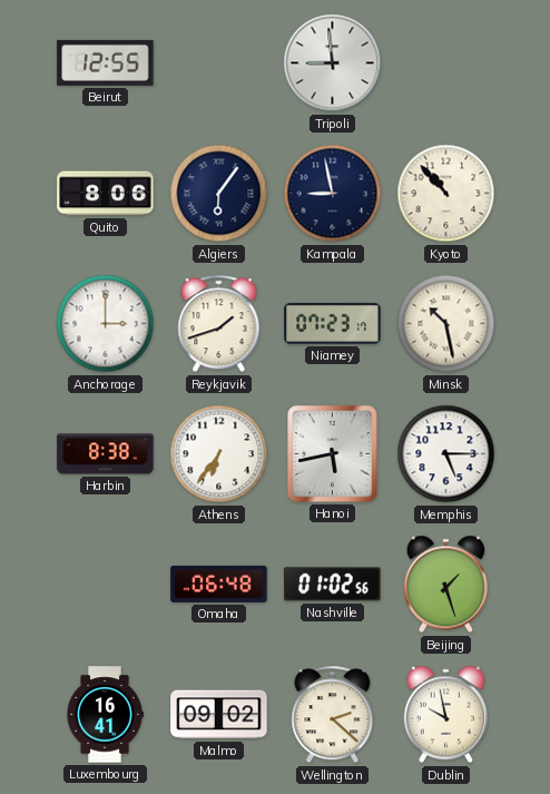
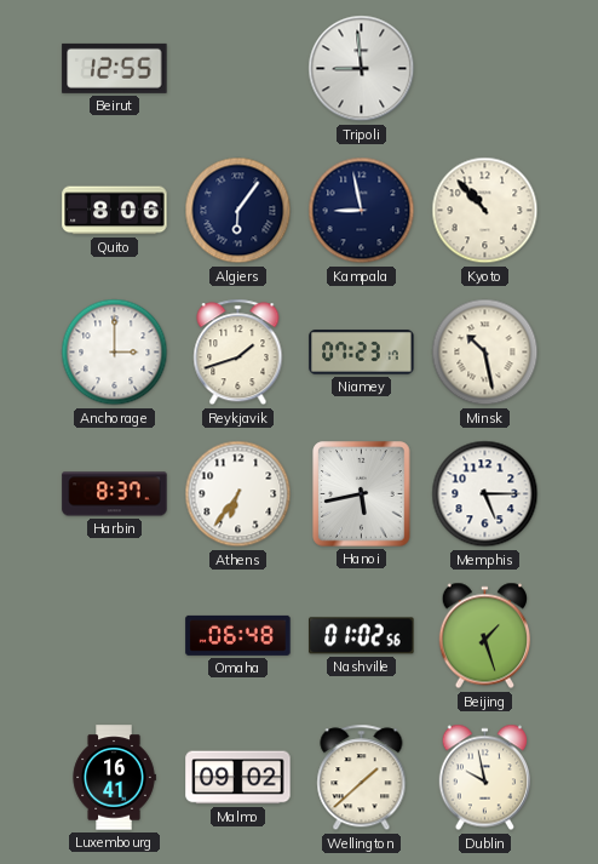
Harbin: 8:38 -> 8:37 (115, 494)
Wellington: 2:22 -> 1:38 (362, 778)
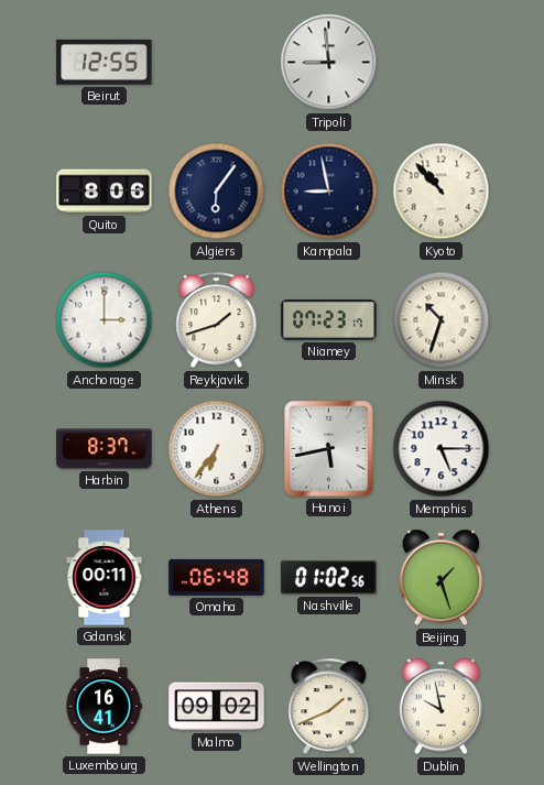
Minsk: 10:28 -> 10:33 (442, 320)
Gdansk: none -> 00:11 (105, 578)
Wellington: 1:38 -> 1:41 (329, 707)
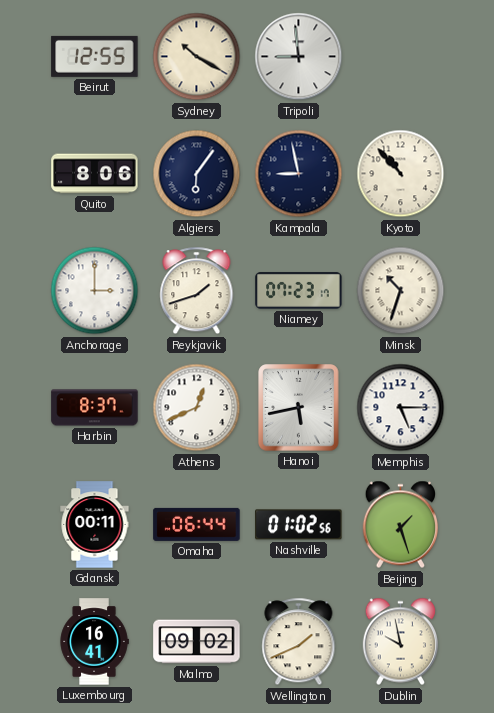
Sydney: none -> 10:20 (197, 57)
Athens: 6:36 -> 12:41 (197, 408)
Omaha: 06:48 -> 06:44 (197, 524)
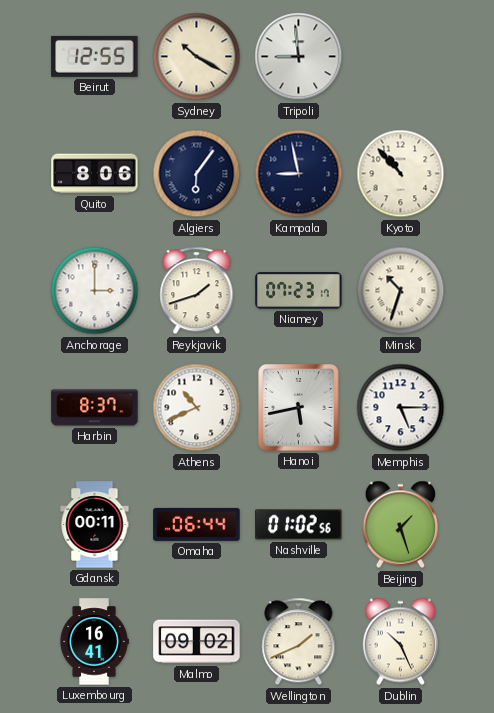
Athens: 12:41 -> 10:41 (197, 408)
Dublin: 9:58 -> 10:26 (400, 642)
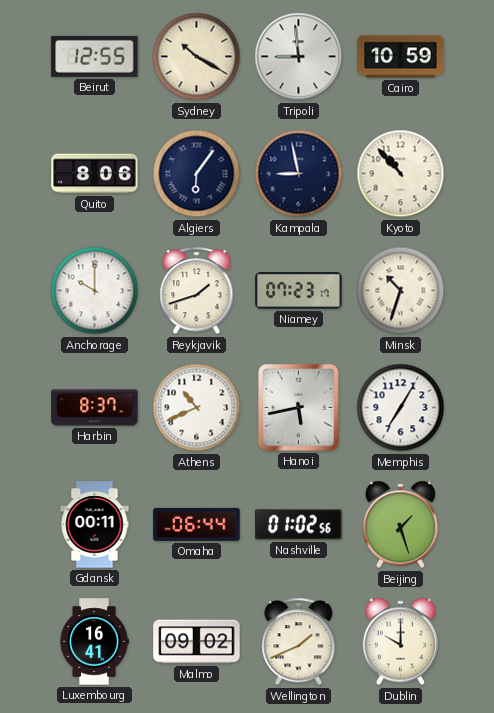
Cairo: none -> 10:59 (401, 57)
Anchorage: 3:00 -> 10:00 (95, 291)
Memphis: 5:15 -> 7:05 (401, 408)
Dublin: 10:26 -> 10:00 (400, 642)
